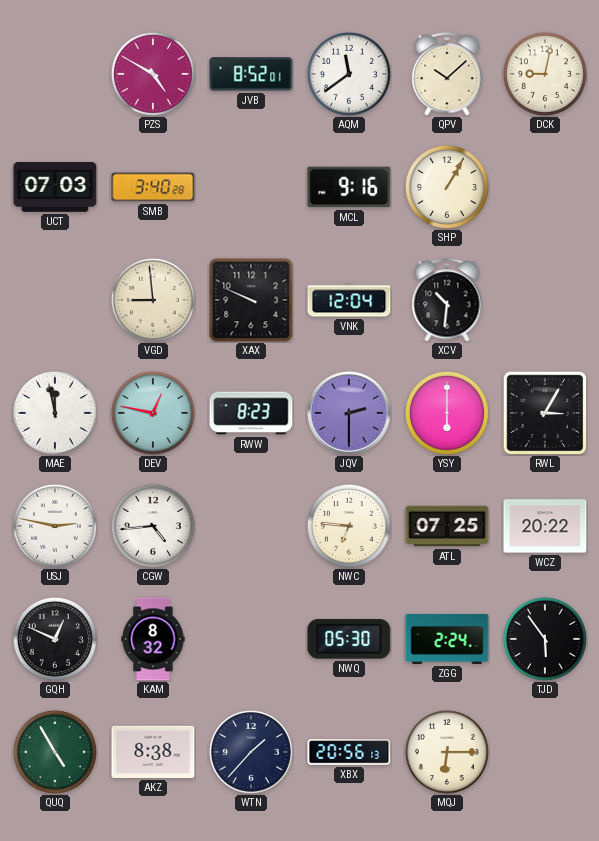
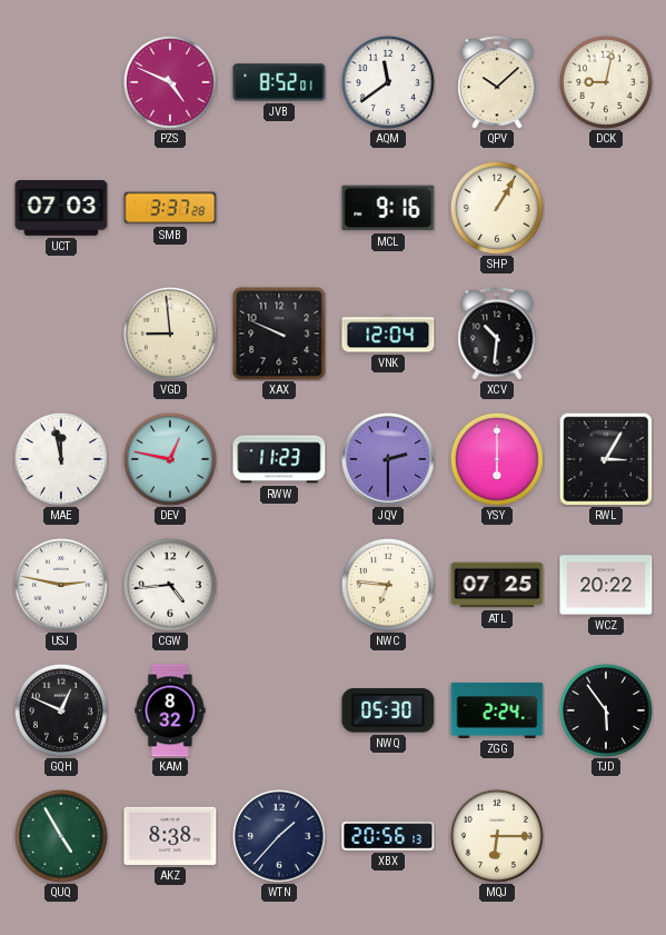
PZS: 4:50 -> 4:49 (170, 82)
SMB: 3:40 -> 3:37 (170, 208)
RWW: 8:23 -> 11:23 (279, 459)
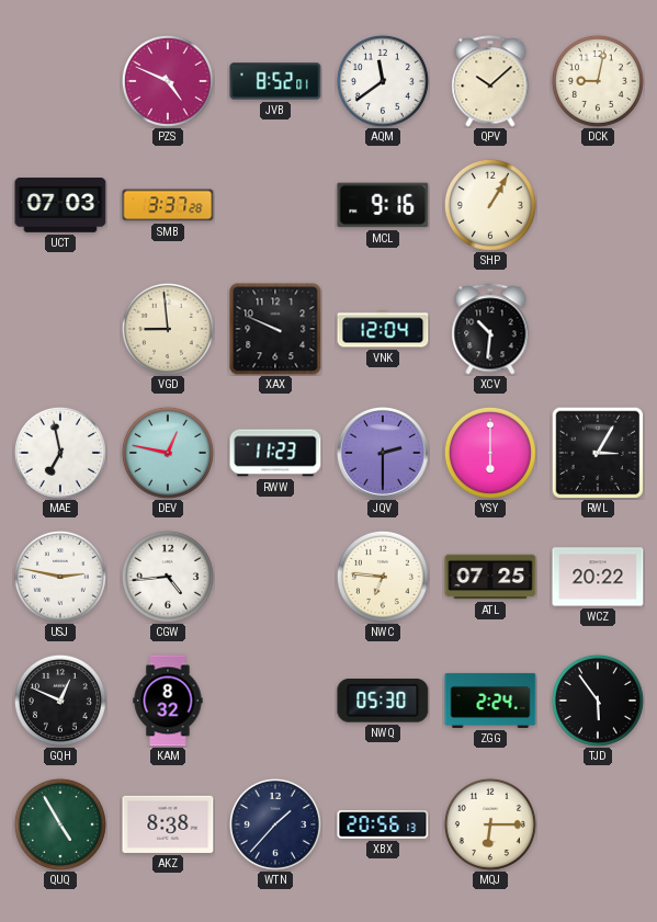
MAE: 11:58 -> 6:58 (60, 453)
